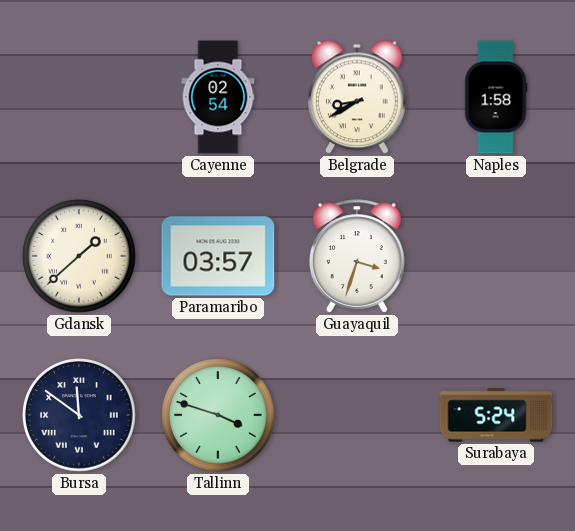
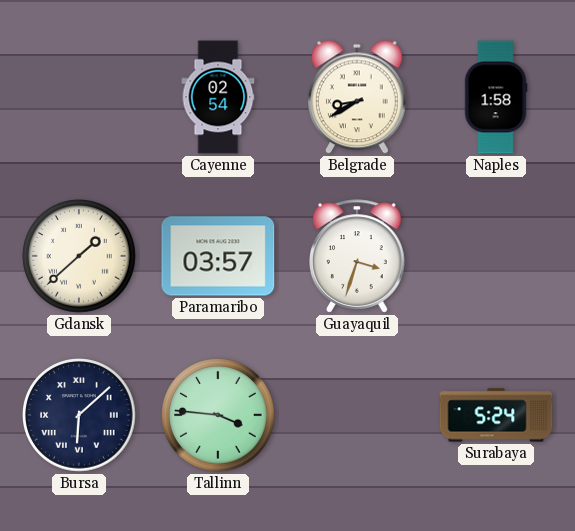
Bursa: 11:51 -> 6:08 (79, 416)
Tallinn: 3:48 -> 3:46 (218, 416)
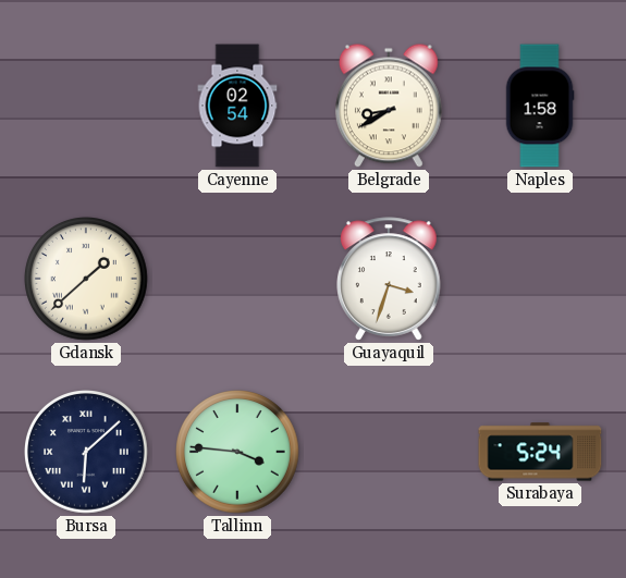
Paramaribo: 03:57 -> none (218, 256)
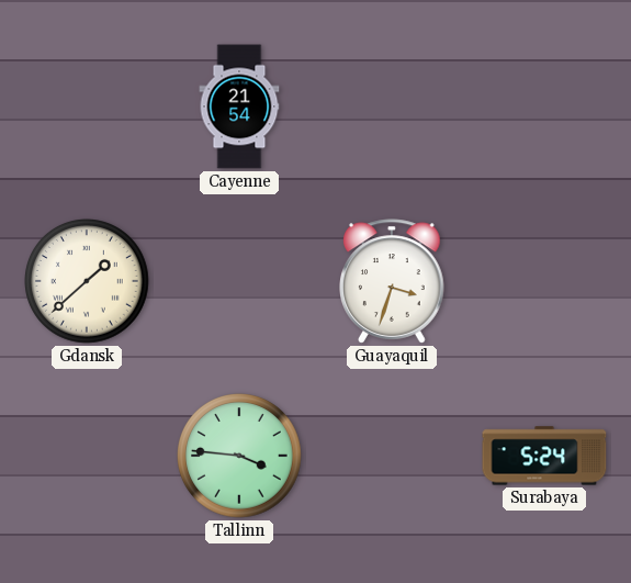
Cayenne: 02:54 -> 21:54 (239, 106)
Belgrade: 8:40 -> none (390, 106)
Naples: 1:58 -> none (540, 106)
Bursa: 6:08 -> none (86, 453)
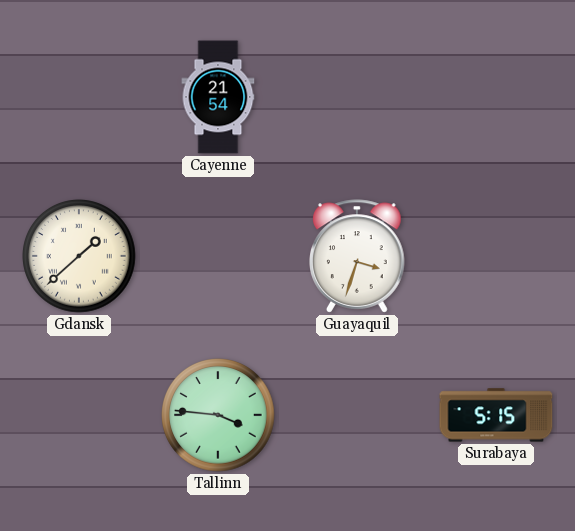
Surabaya: 5:24 -> 5:15 (496, 415)
